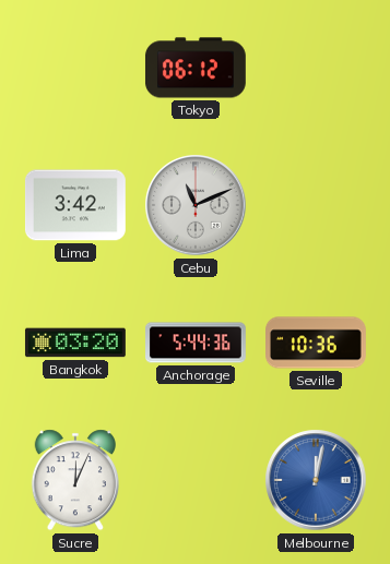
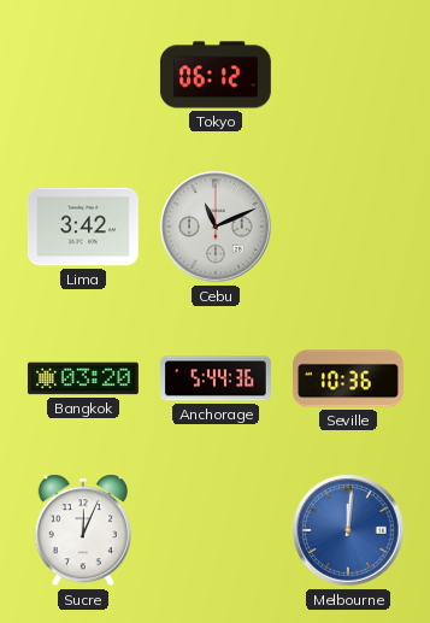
Melbourne: 12:02 -> 12:01 (348, 530)
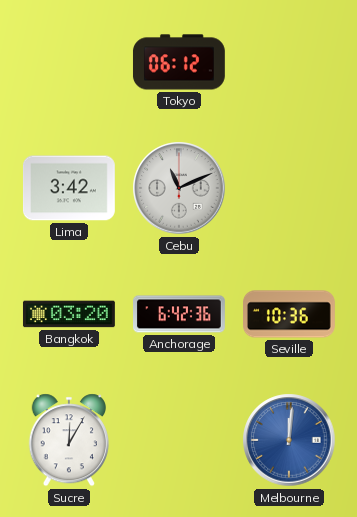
Anchorage: 5:44 -> 6:42 (180, 314)
Sucre: 12:04 -> 12:05 (69, 440)
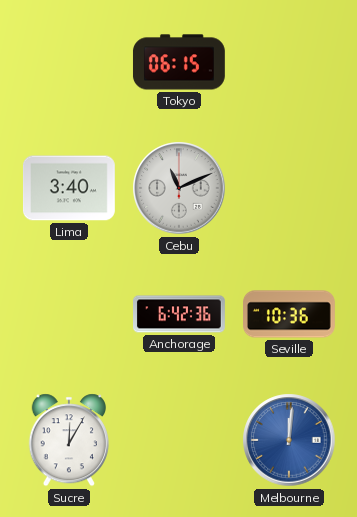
Tokyo: 06:12 -> 06:15 (179, 62)
Lima: 3:42 -> 3:40 (69, 188)
Bangkok: 03:20 -> none (69, 314)
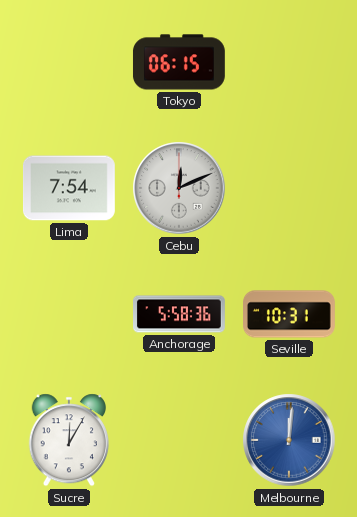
Lima: 3:40 -> 7:54 (69, 188)
Cebu: 11:11 -> 12:11 (179, 188)
Anchorage: 6:42 -> 5:58 (180, 314)
Seville: 10:36 -> 10:31 (290, 314)
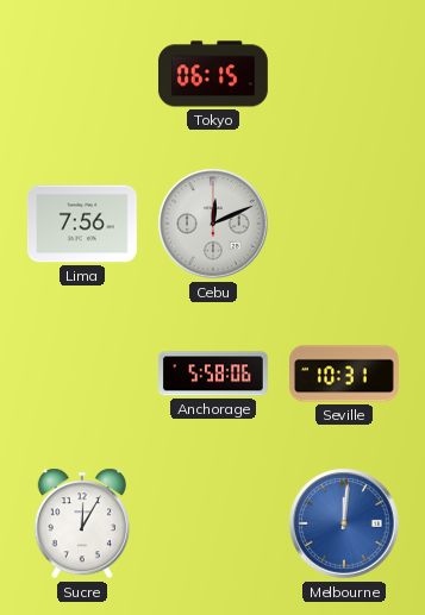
Lima: 7:54 -> 7:56 (82, 224)
Anchorage: 5:58:36 -> 5:58:06 (214, 374)
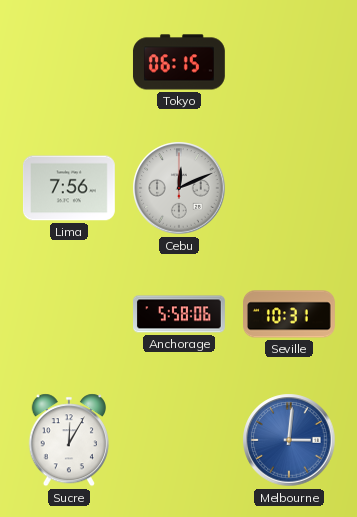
Melbourne: 12:01 -> 3:01 (289, 440)
